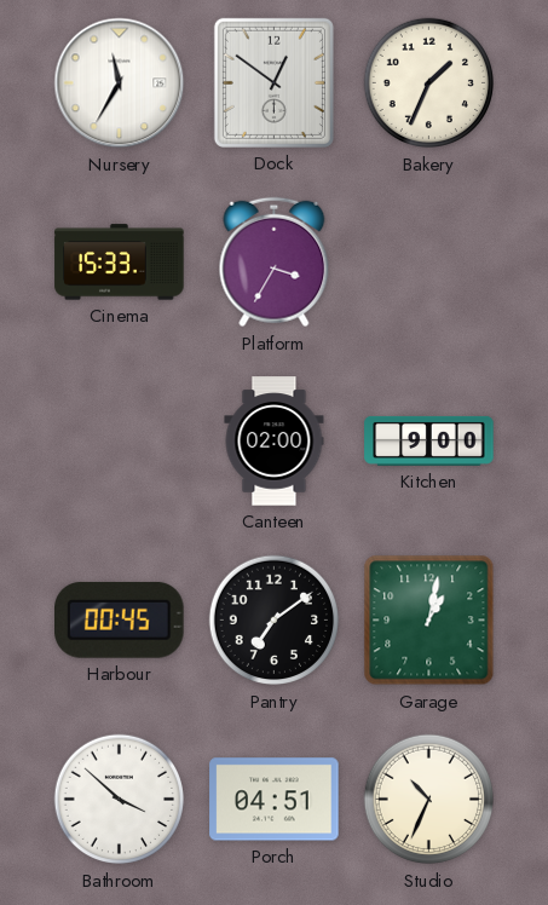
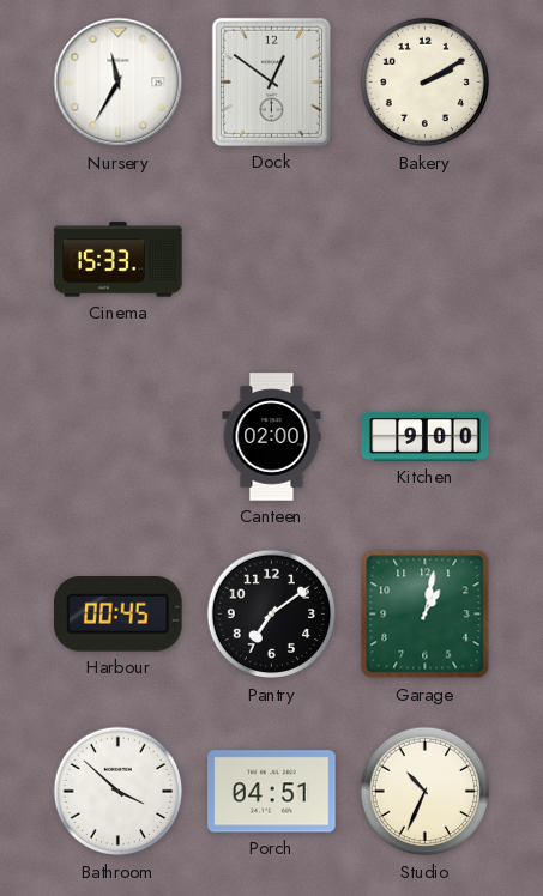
Bakery: 1:34 -> 2:10 (426, 83)
Platform: 3:35 -> none (275, 263)
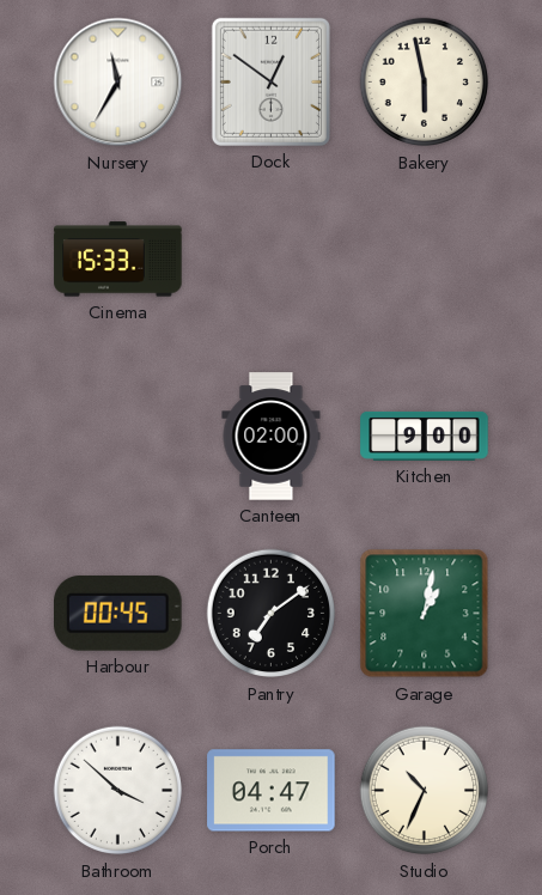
Bakery: 2:10 -> 5:58 (425, 83)
Porch: 04:51 -> 04:47 (272, 791)
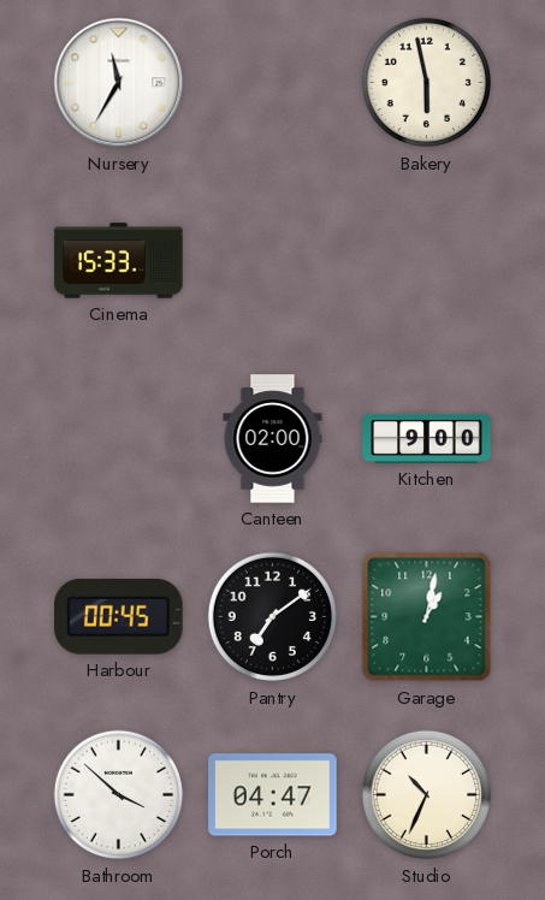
Dock: 12:51 -> none (270, 81)
